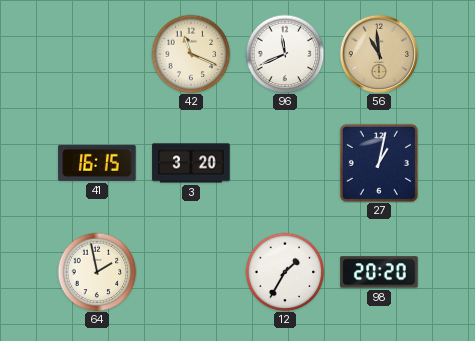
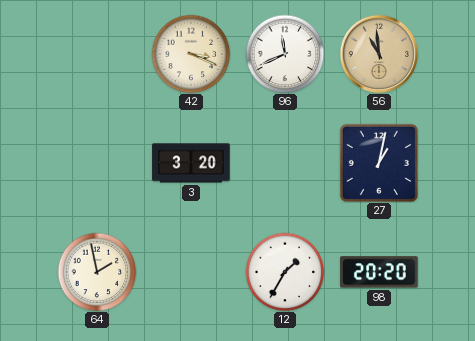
42: 11:19 -> 3:19 (191, 54)
41: 16:15 -> none (97, 163)
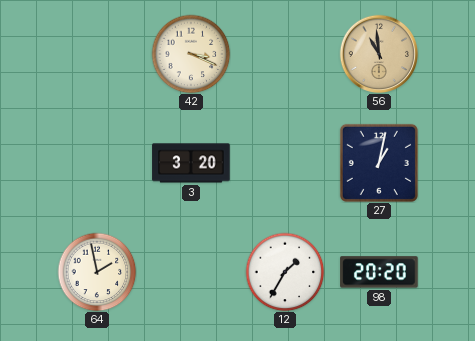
96: 11:41 -> none (285, 54)
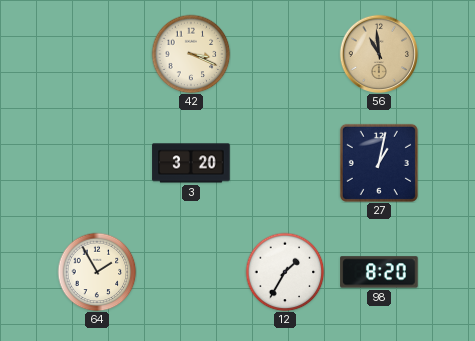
64: 1:58 -> 1:55 (97, 272)
98: 20:20 -> 8:20 (379, 272)
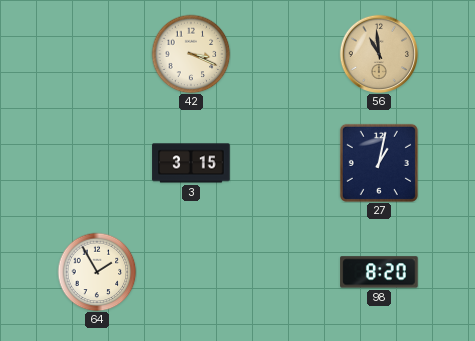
3: 3:20 -> 3:15 (191, 163)
12: 1:35 -> none (285, 272)
